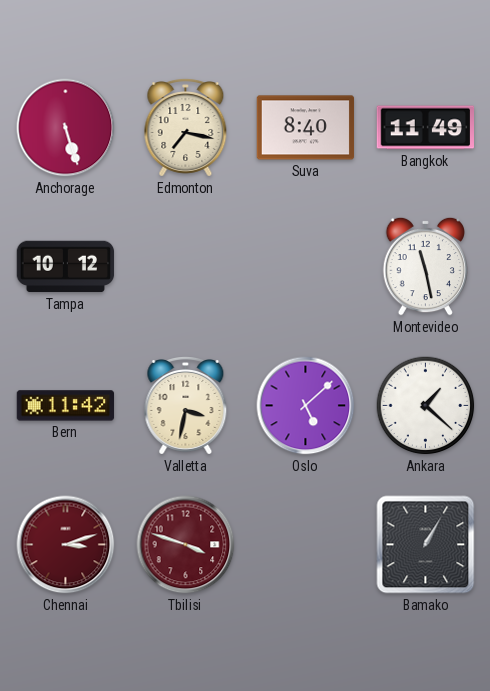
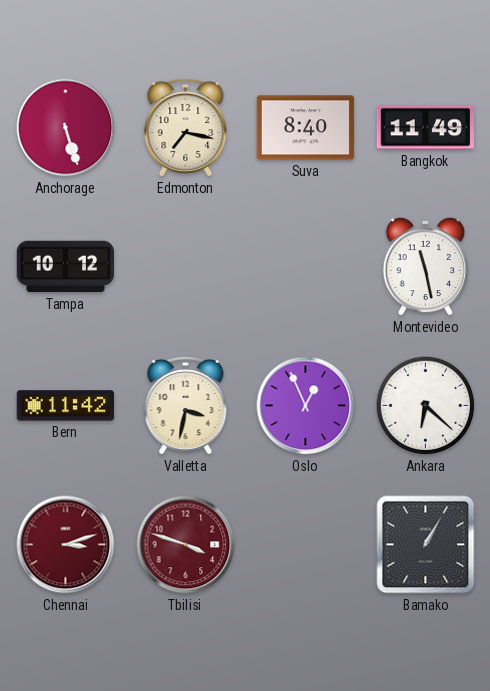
Oslo: 5:08 -> 12:56 (306, 406)
Ankara: 1:22 -> 6:22 (426, 406)
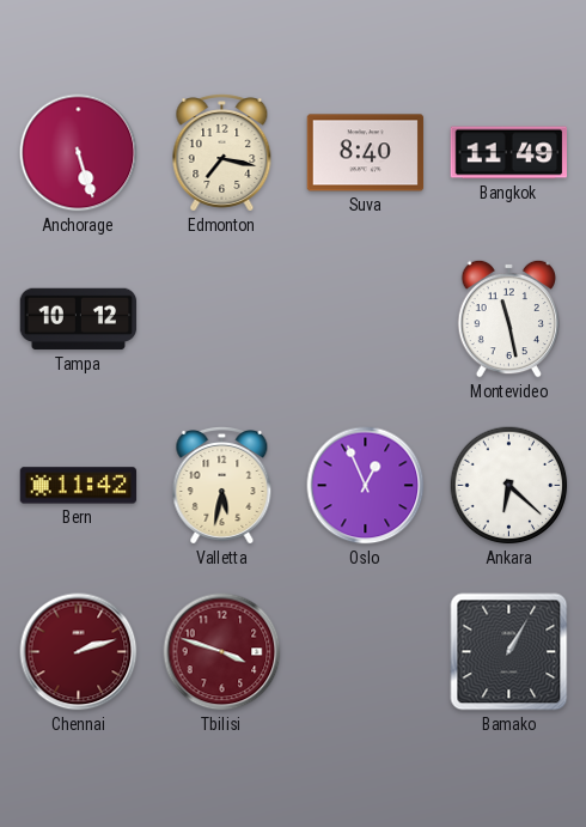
Valletta: 3:32 -> 5:32 (222, 486)
Chennai: 3:12 -> 2:12 (79, 652)
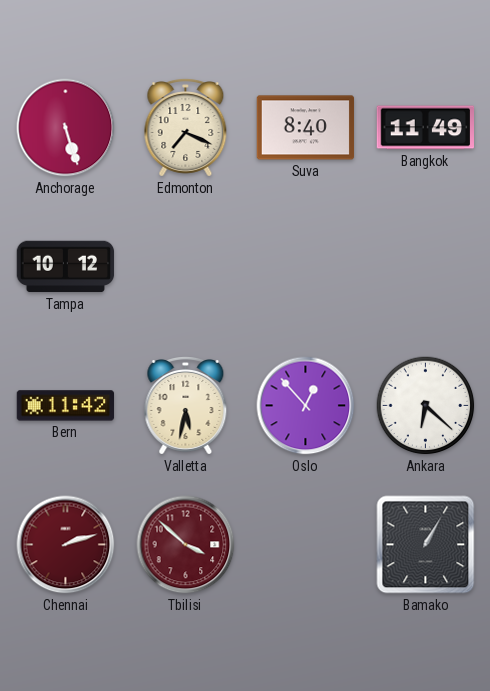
Edmonton: 7:17 -> 7:19 (186, 128)
Montevideo: 11:28 -> none (508, 318)
Oslo: 12:56 -> 12:53 (306, 406)
Tbilisi: 3:48 -> 3:52 (186, 545)
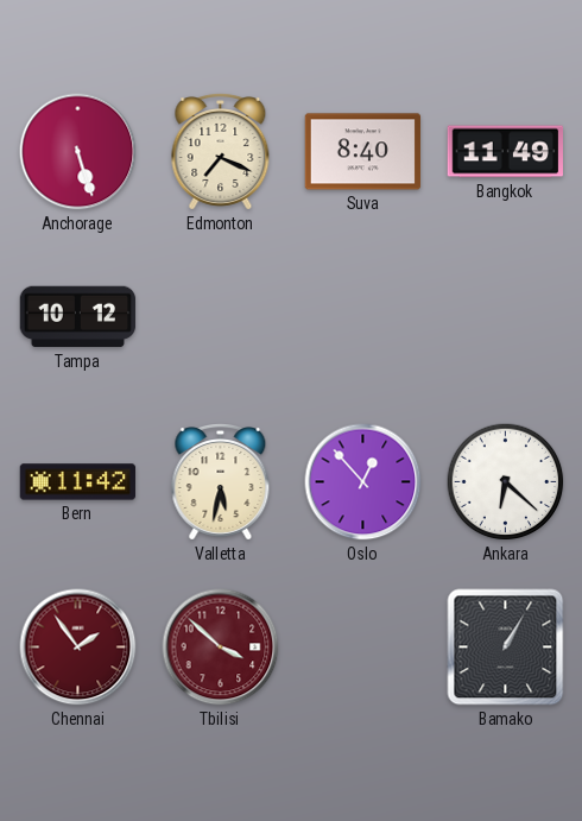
Chennai: 2:12 -> 1:54 (78, 648)
